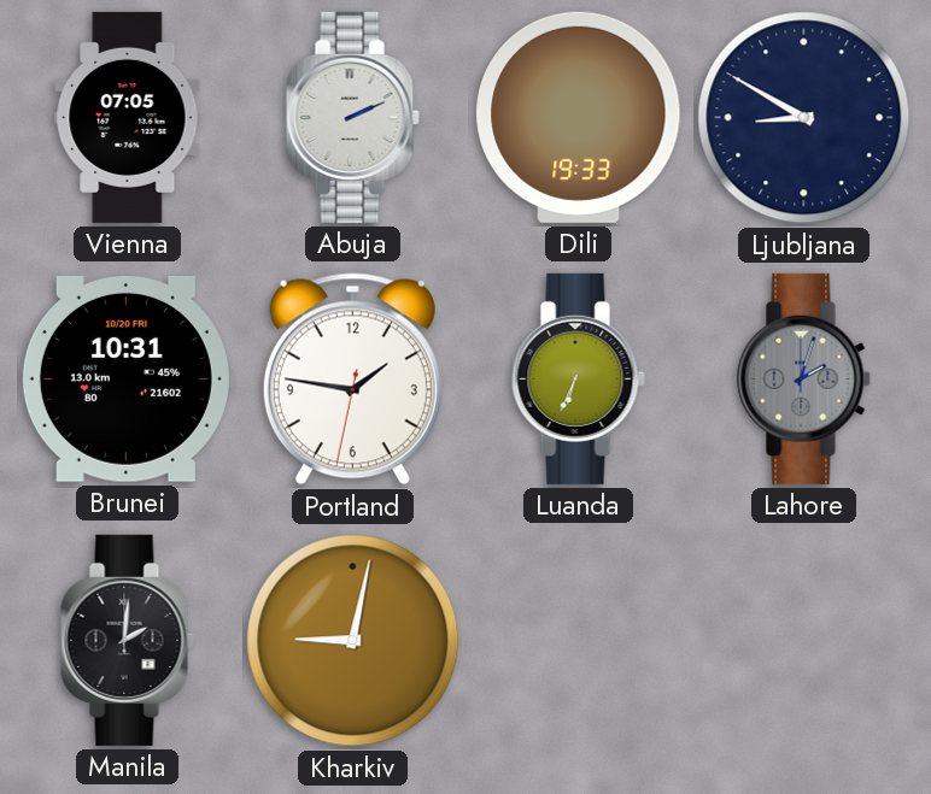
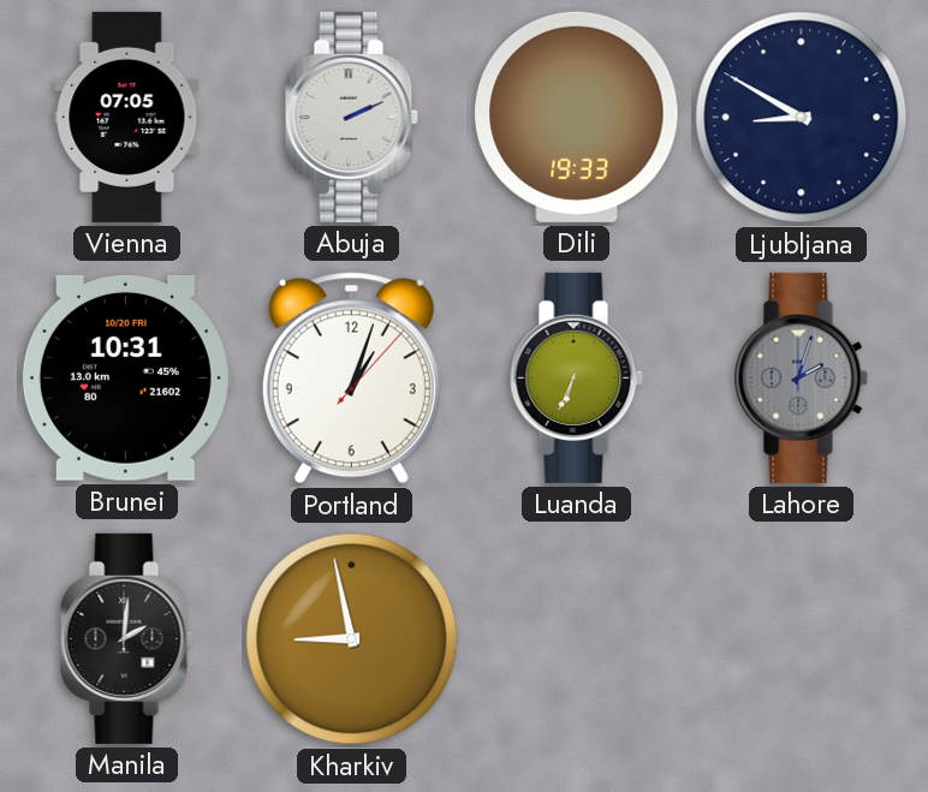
Portland: 1:46 -> 1:03 (351, 379)
Kharkiv: 9:02 -> 8:58 (352, 639)
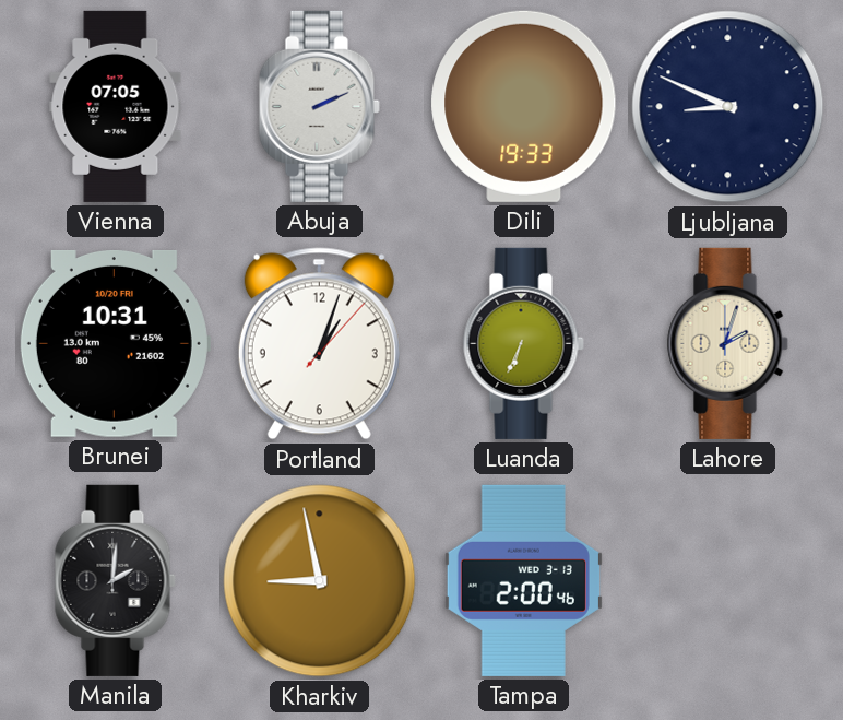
Ljubljana: 8:50 -> 8:49 (728, 107)
Lahore dial: grey -> cream (727, 343)
Tampa: none -> 2:00 (523, 580)
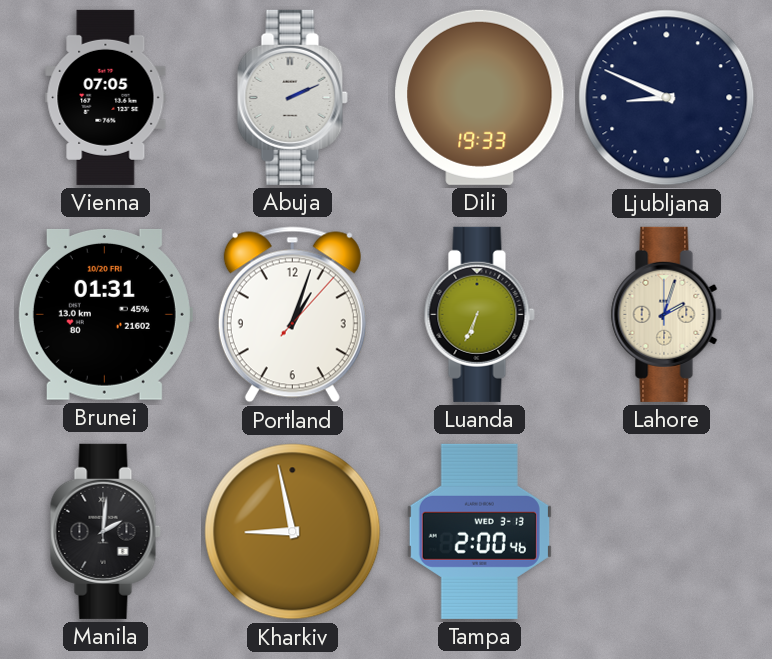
Brunei: 10:31 -> 01:31 (105, 314)
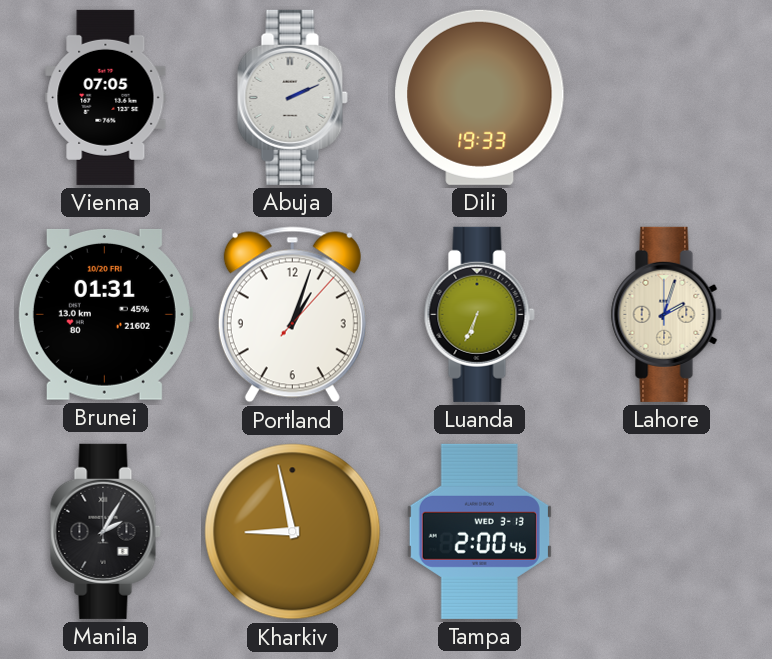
Ljubljana: 8:49 -> none (667, 98)
Manila: 2:01 -> 2:05 (105, 531)
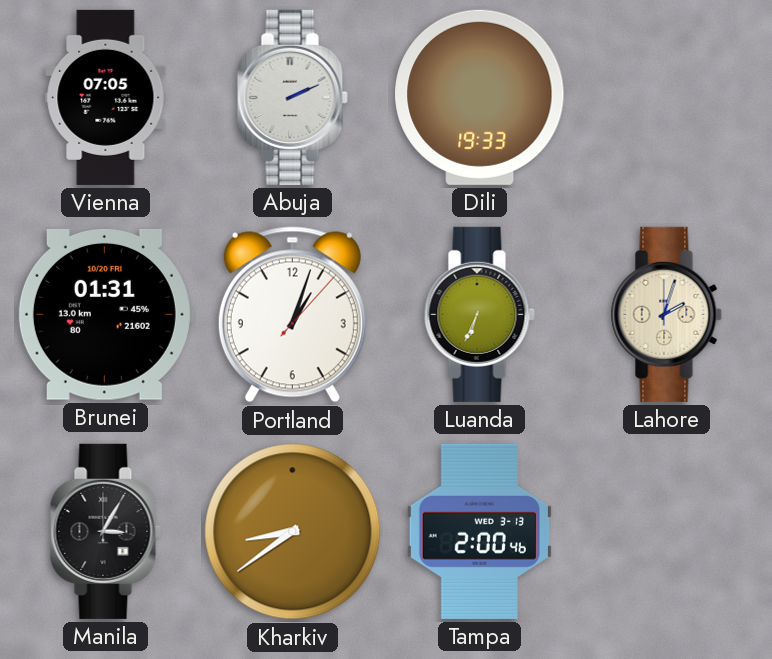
Manila: 2:05 -> 3:05 (105, 531)
Kharkiv: 8:58 -> 8:39 (293, 532)
